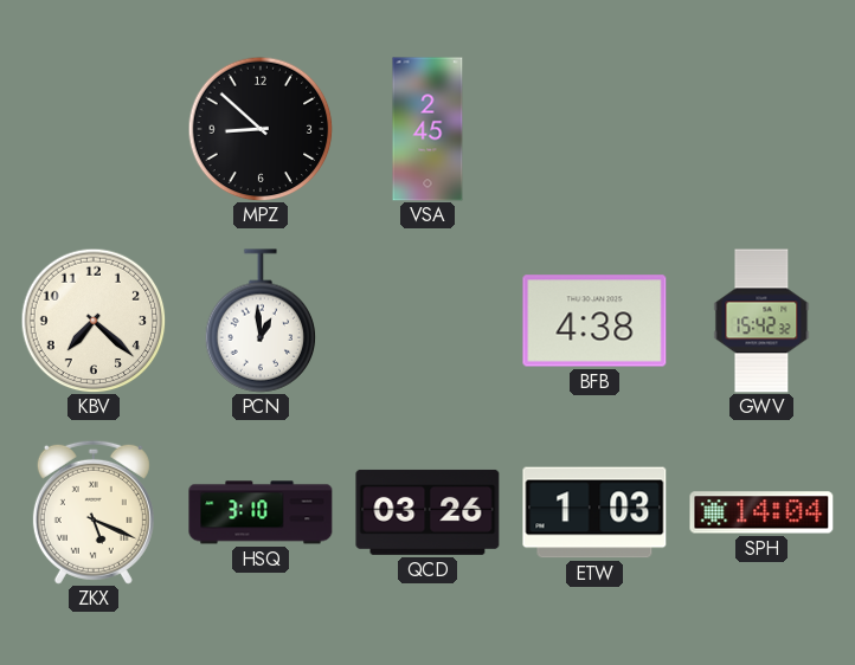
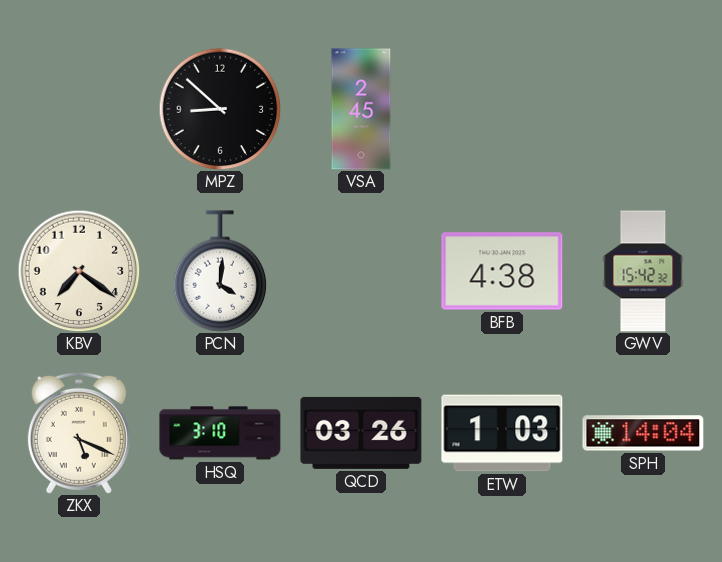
KBV: 7:22 -> 7:21 (79, 271)
PCN: 12:59 -> 4:01 (220, 271)
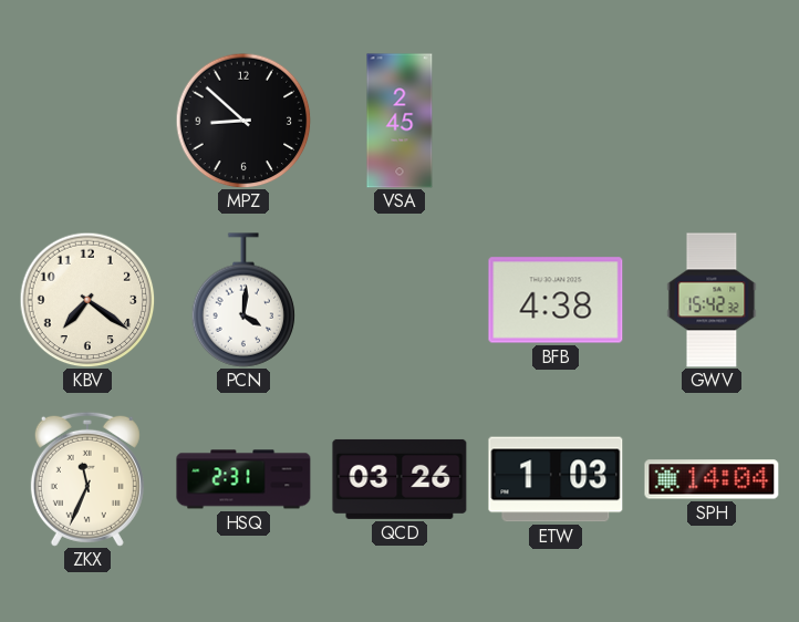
ZKX: 5:19 -> 11:34 (87, 479)
HSQ: 3:10 -> 2:31 (243, 479)
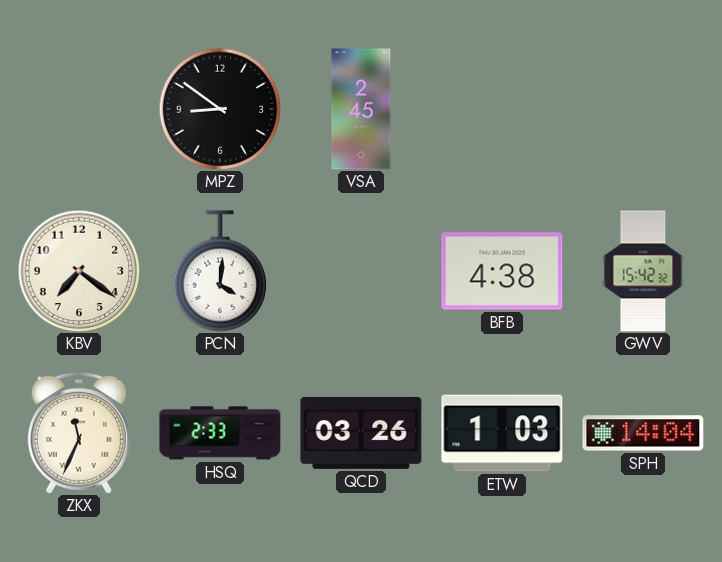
MPZ: 8:52 -> 8:51 (220, 109)
HSQ: 2:31 -> 2:33 (220, 433)
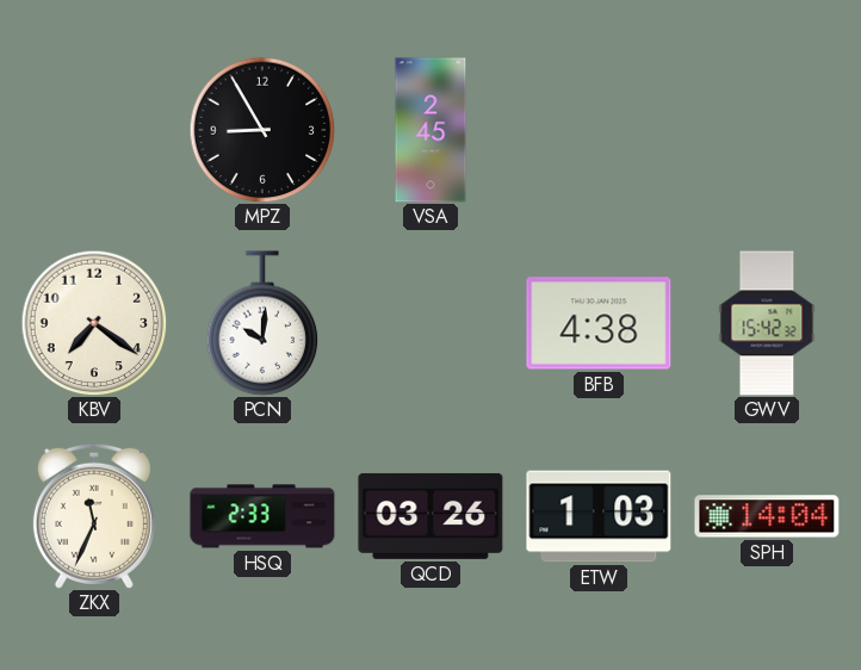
MPZ: 8:51 -> 8:55 (262, 130)
PCN: 4:01 -> 10:01 (262, 323)
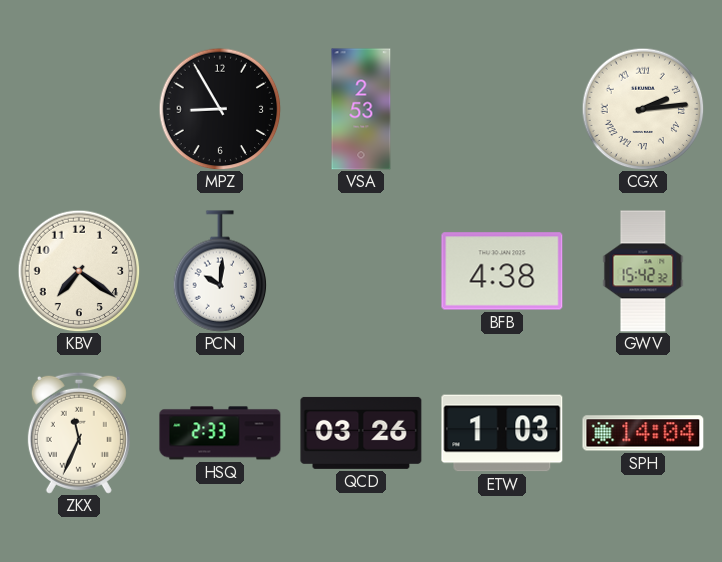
VSA: 2:45 -> 2:53 (361, 109)
CGX: none -> 2:14 (643, 109)
